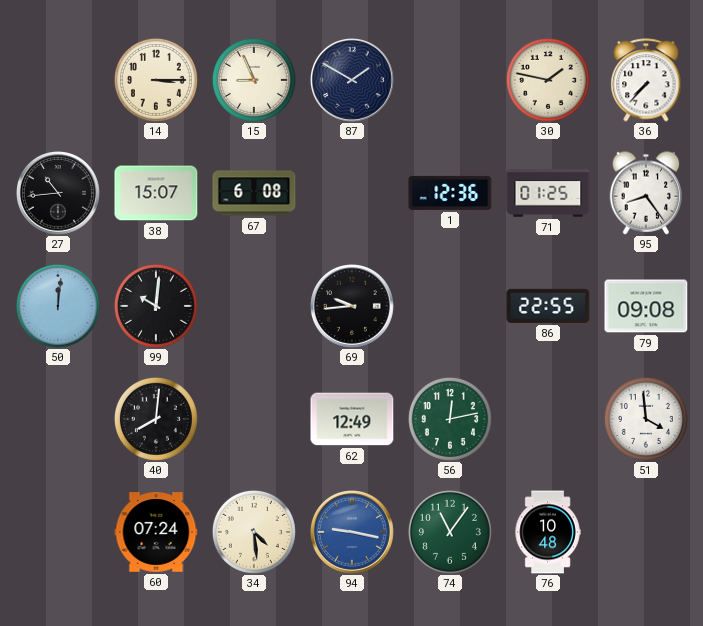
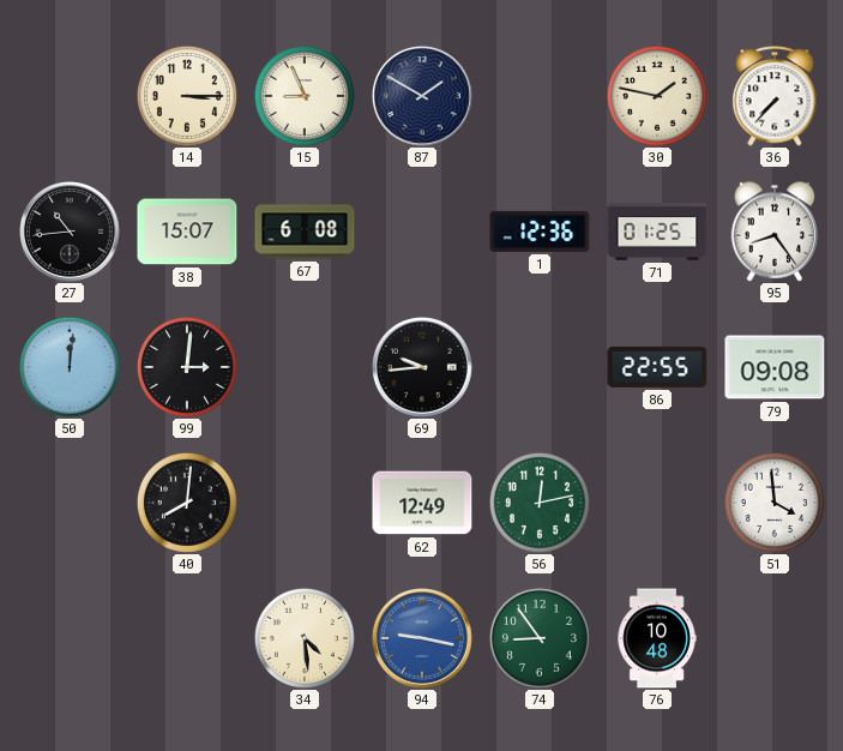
99: 10:01 -> 3:01 (187, 367)
60: 07:24 -> none (156, 532)
74: 11:06 -> 8:54 (540, 638)
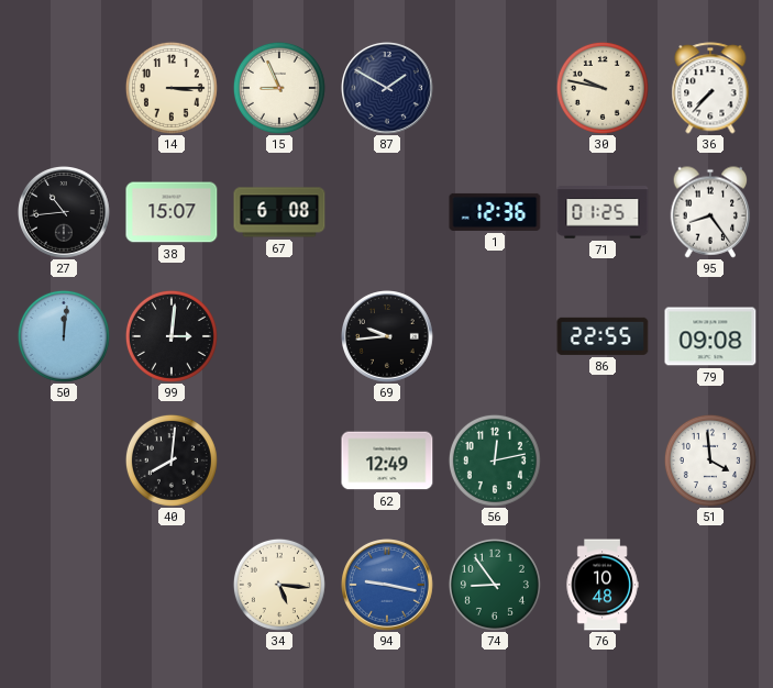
30: 1:47 -> 9:47 (603, 88)
34: 4:29 -> 5:16 (279, 585)
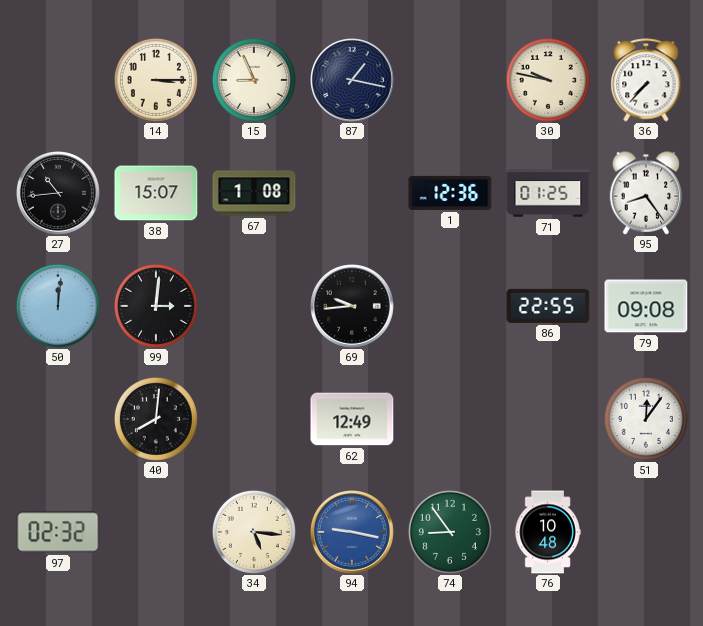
87: 1:50 -> 1:17 (353, 81)
67: 6:08 -> 1:08 (254, 193)
56: 12:13 -> none (495, 460)
51: 3:59 -> 12:06 (646, 419)
97: none -> 02:32 (58, 532)
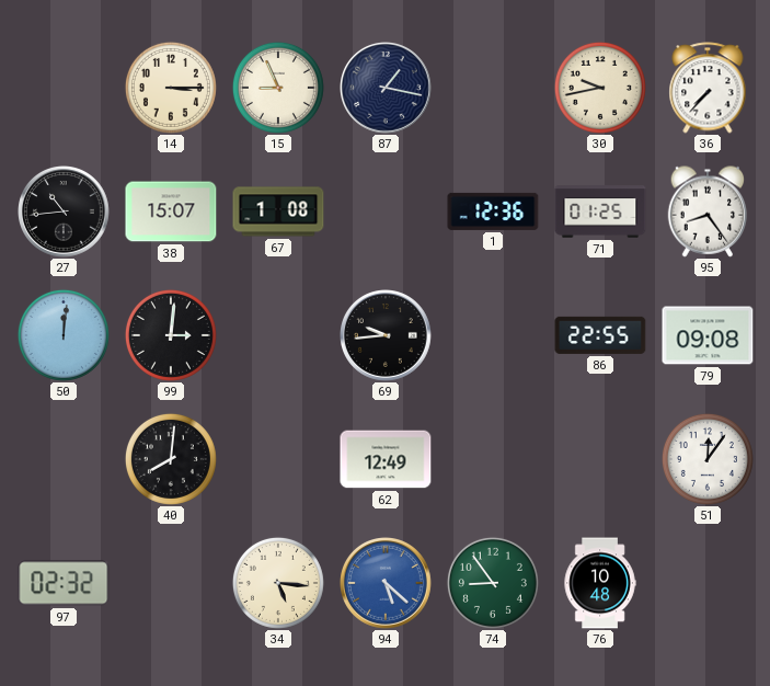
30: 9:47 -> 9:43 (600, 88)
94: 9:17 -> 5:22 (387, 584)
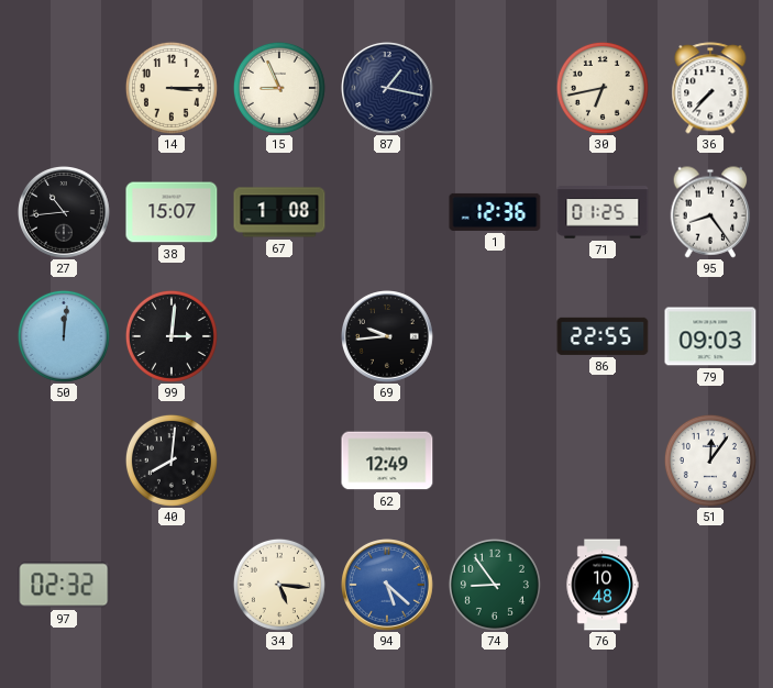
30: 9:43 -> 6:43 (603, 88)
79: 09:08 -> 09:03 (710, 336)
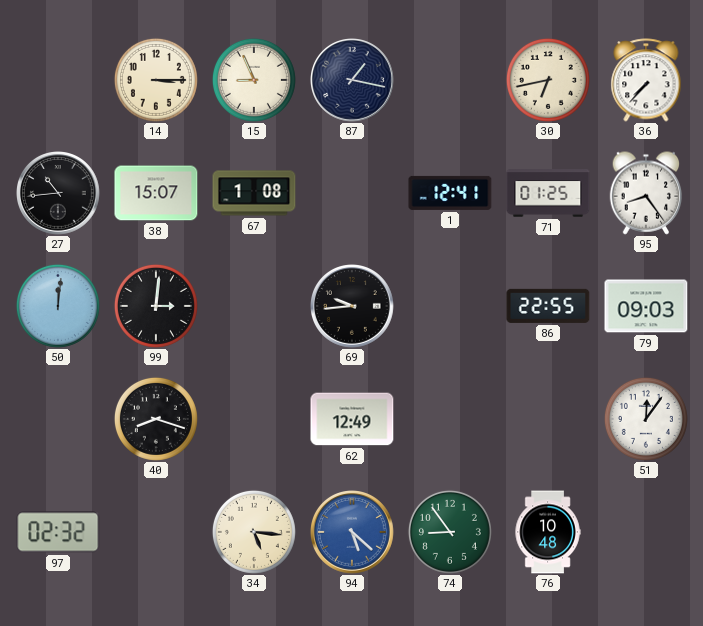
1: 12:36 -> 12:41 (450, 193)
40: 8:01 -> 8:18 (156, 419)
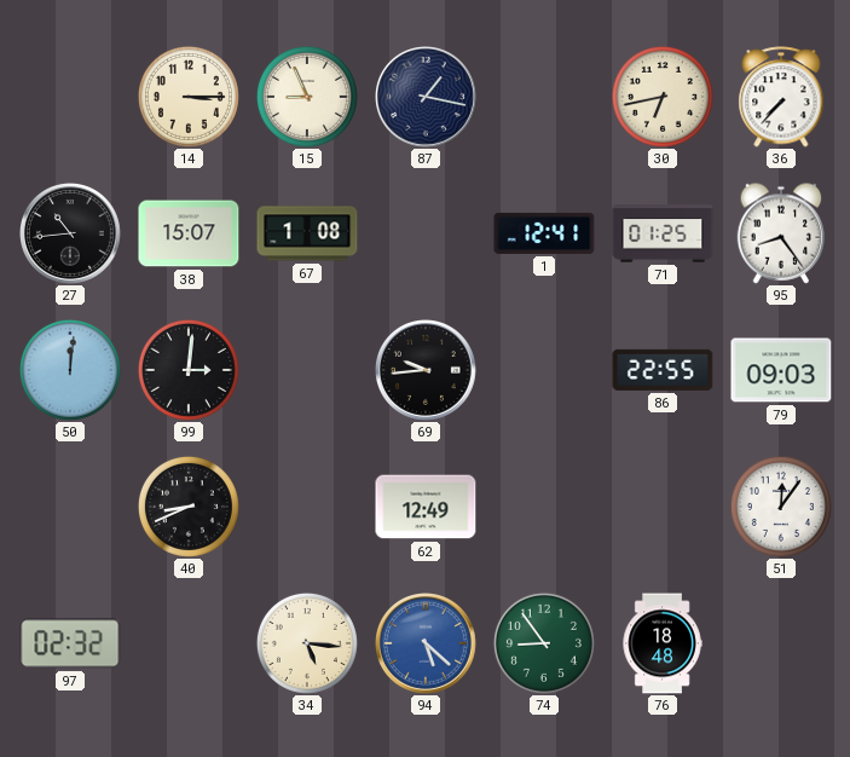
40: 8:18 -> 8:41 (189, 507)
76: 10:48 -> 18:48 (663, 643)
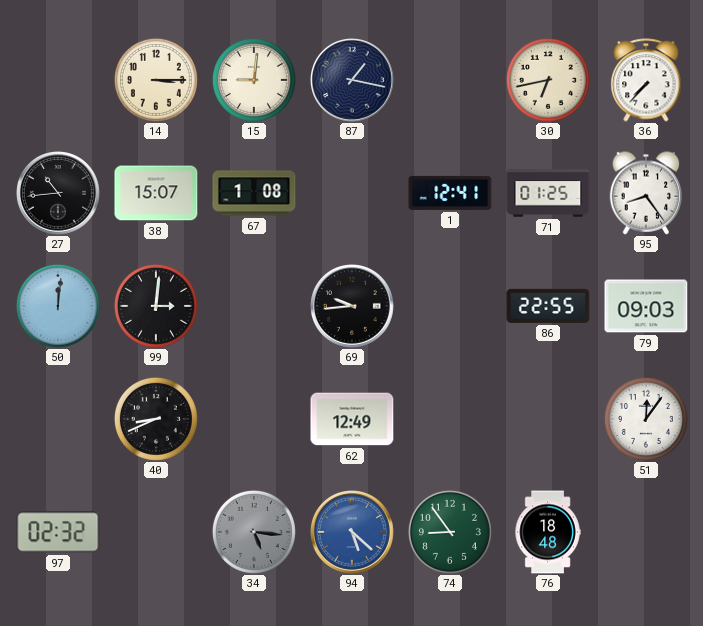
15: 8:56 -> 9:01 (254, 80)
34 dial: cream -> grey (254, 532)
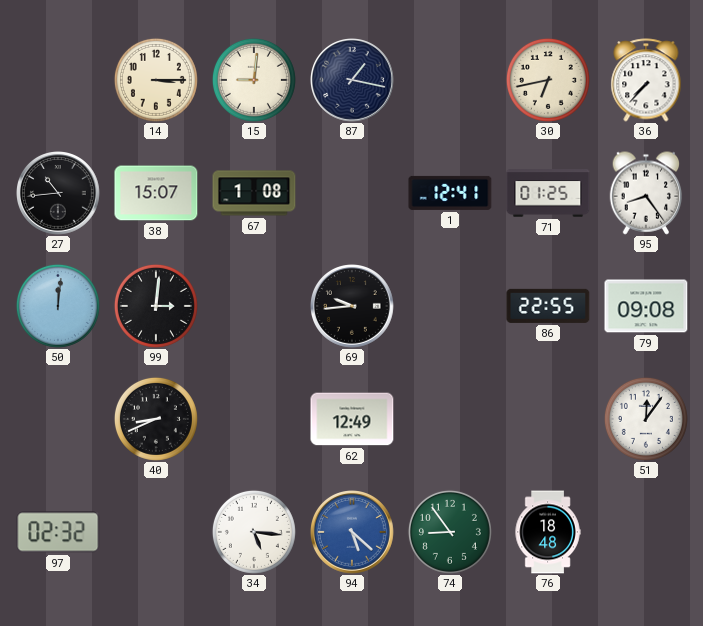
79: 09:03 -> 09:08 (646, 306)
34 dial: grey -> white (254, 532)
